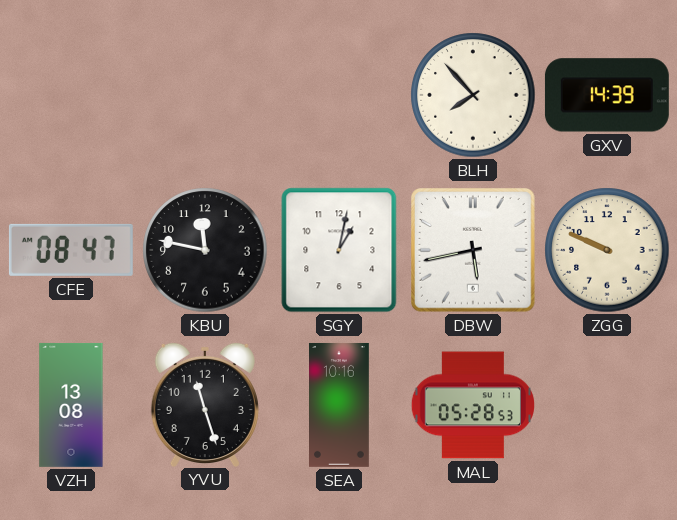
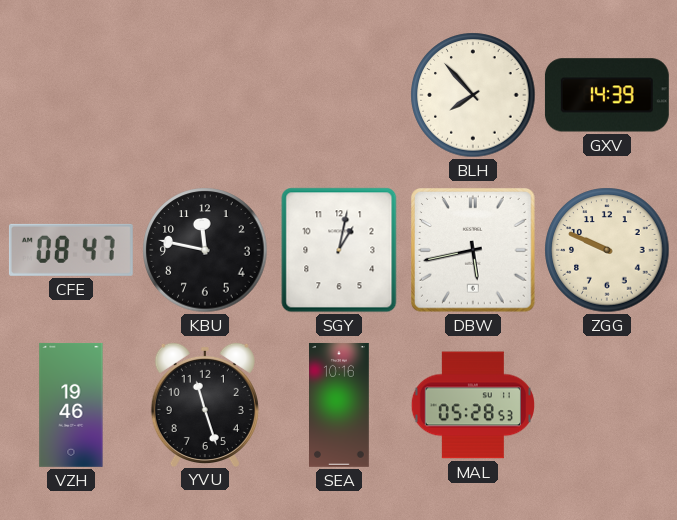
VZH: 13:08 -> 19:46 (71, 405)
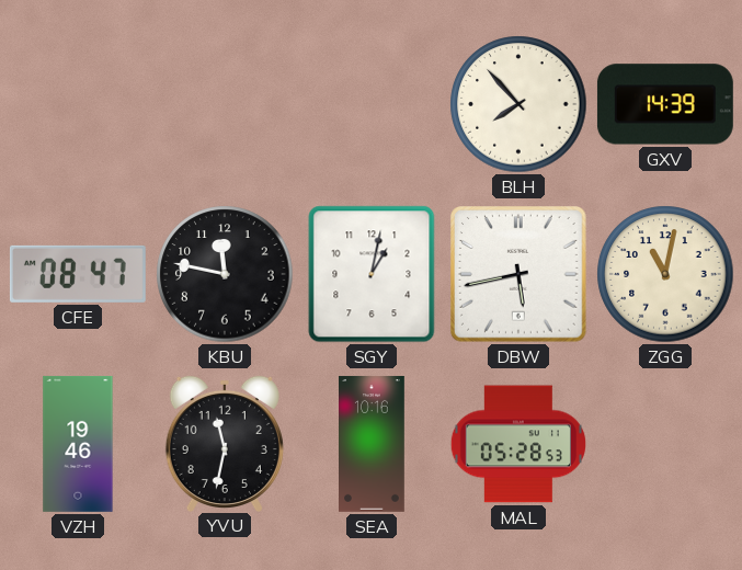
ZGG: 9:49 -> 11:02 (665, 274)
YVU: 11:27 -> 11:32 (225, 443)
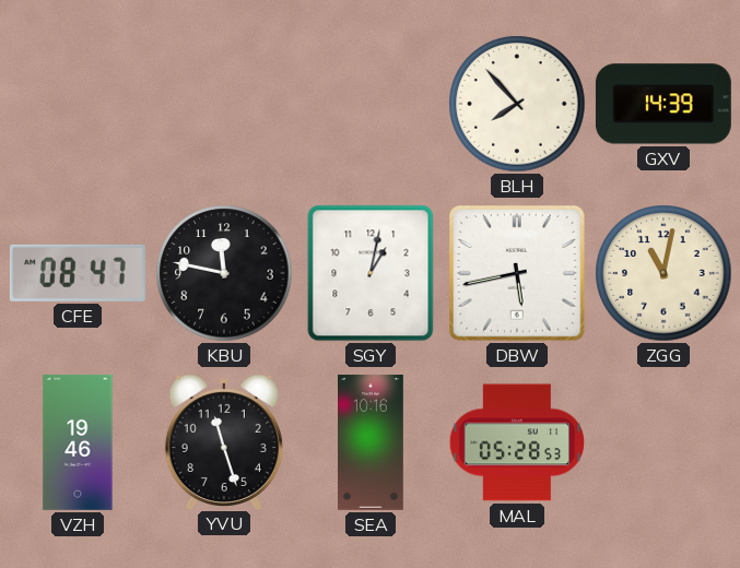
YVU: 11:32 -> 11:27 (224, 441)
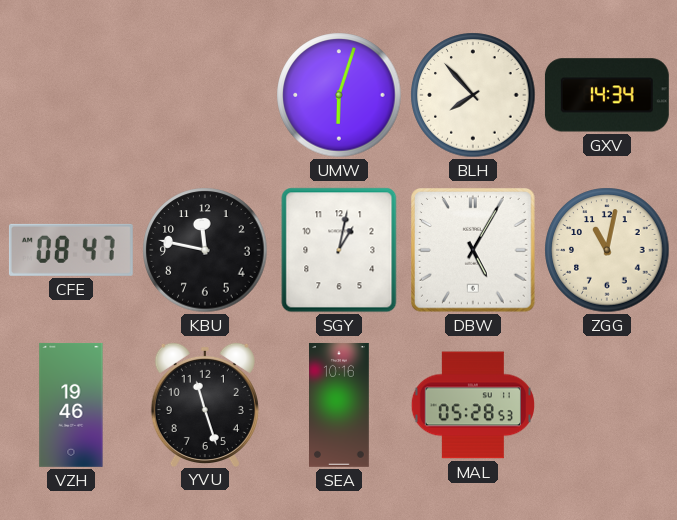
UMW: none -> 6:03 (339, 95)
GXV: 14:39 -> 14:34 (607, 95)
DBW: 5:43 -> 5:05 (474, 251)
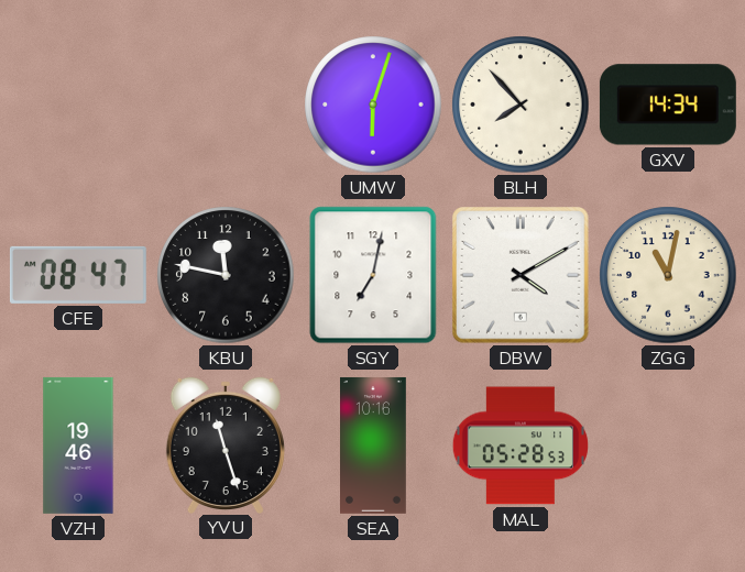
SGY: 1:02 -> 7:02 (373, 275)
DBW: 5:05 -> 4:10 (522, 276)
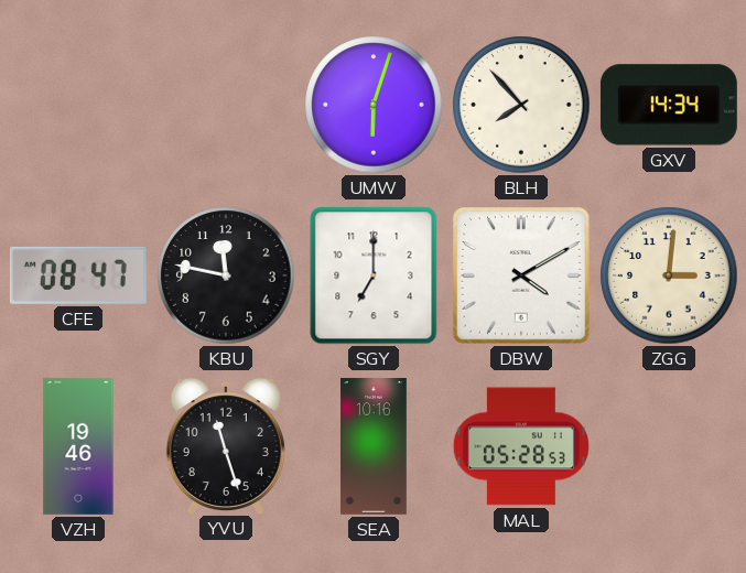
SGY: 7:02 -> 7:00 (374, 275)
ZGG: 11:02 -> 3:01 (669, 275)
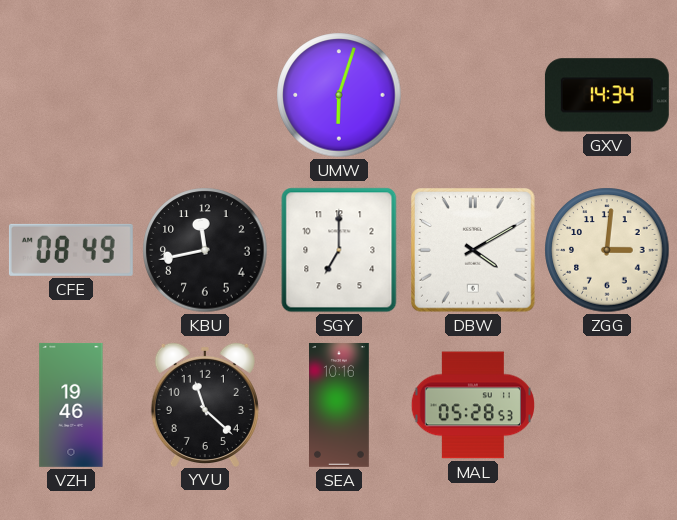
BLH: 7:53 -> none (521, 105)
CFE: 08:47 -> 08:49 (71, 250)
KBU: 11:47 -> 11:43 (205, 250)
YVU: 11:27 -> 11:22 (205, 404)
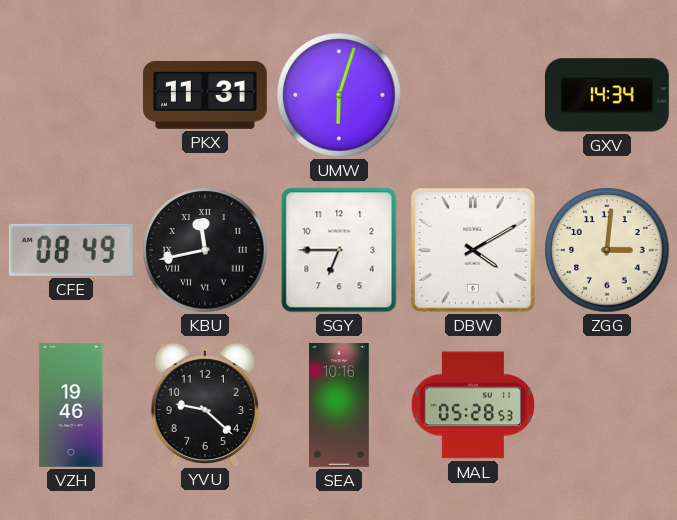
PKX: none -> 11:31 (205, 95)
KBU numerals: Arabic -> Roman (205, 250)
SGY: 7:00 -> 6:45 (339, 250)
YVU: 11:22 -> 9:22 (205, 404)
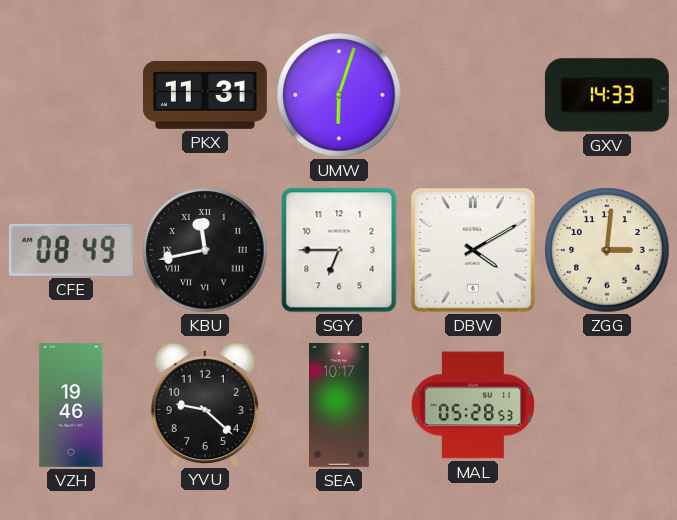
GXV: 14:34 -> 14:33 (607, 95)
SEA: 10:16 -> 10:17 (340, 405)
